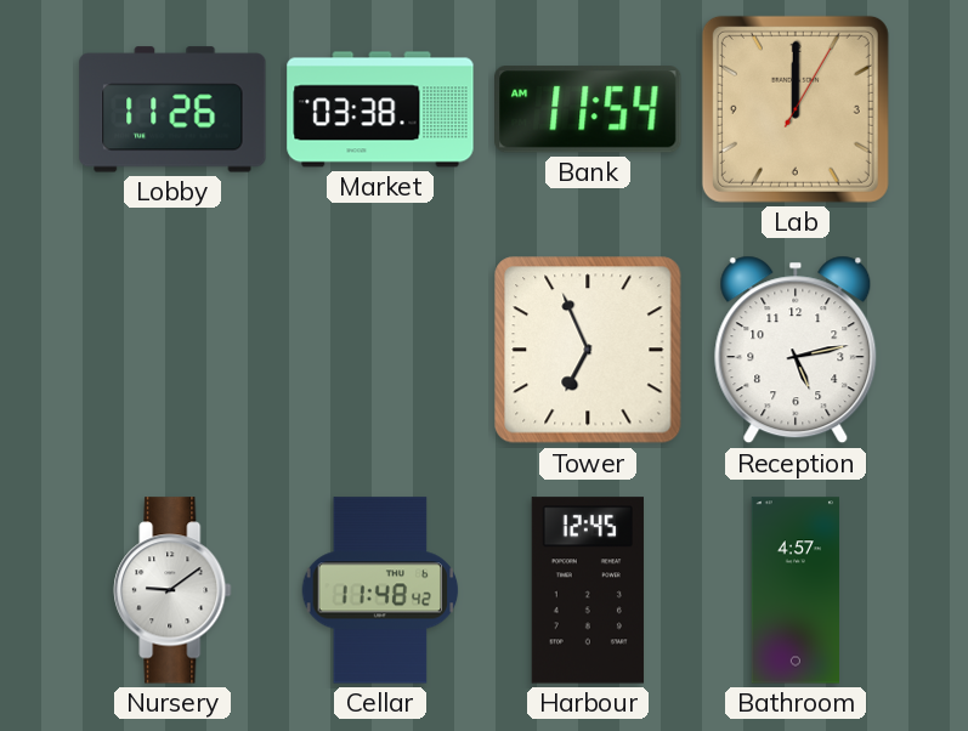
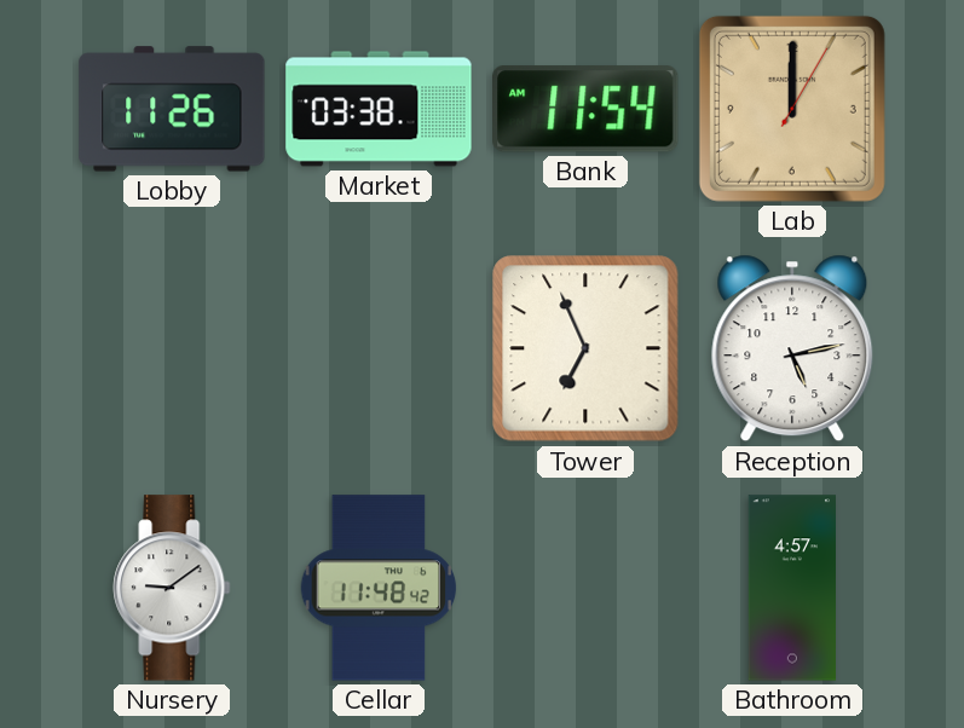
Harbour: 12:45 -> none (588, 590)
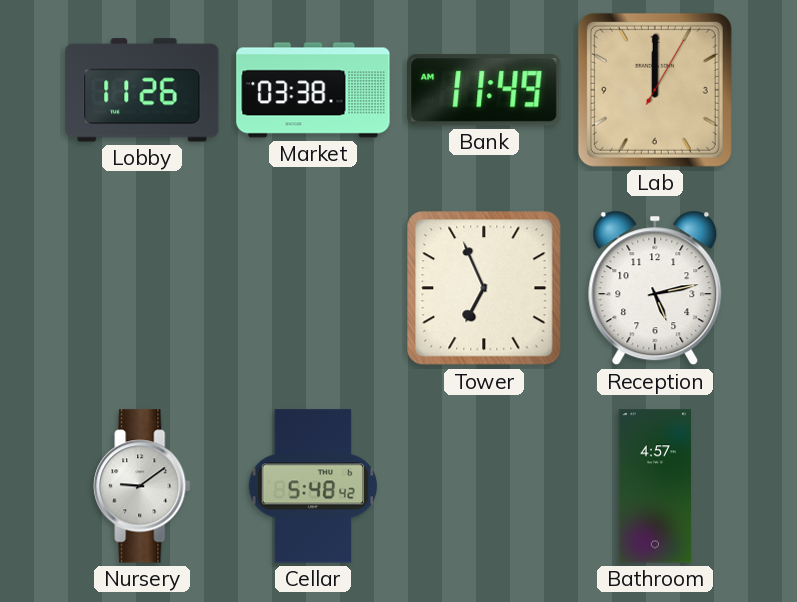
Bank: 11:54 -> 11:49 (485, 90)
Cellar: 11:48 -> 5:48 (313, 486)
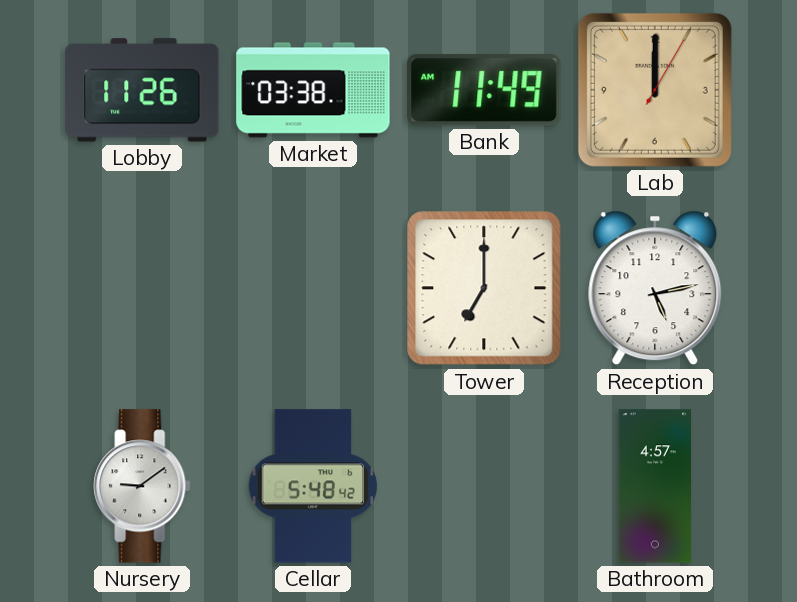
Tower: 6:56 -> 7:00 (484, 288)
